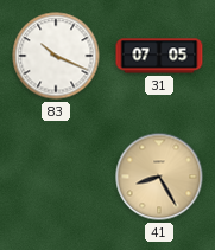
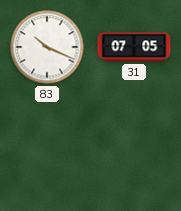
41: 8:25 -> none (159, 177)
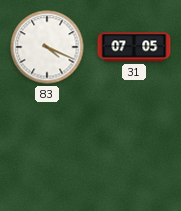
83: 10:19 -> 4:19 (47, 47)
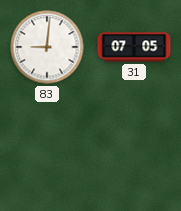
83: 4:19 -> 9:01 (47, 47)
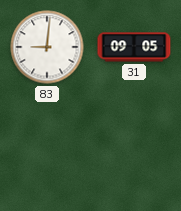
31: 07:05 -> 09:05 (134, 47)
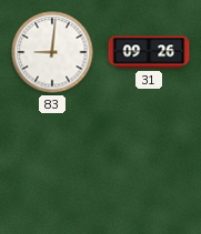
31: 09:05 -> 09:26 (149, 52)
